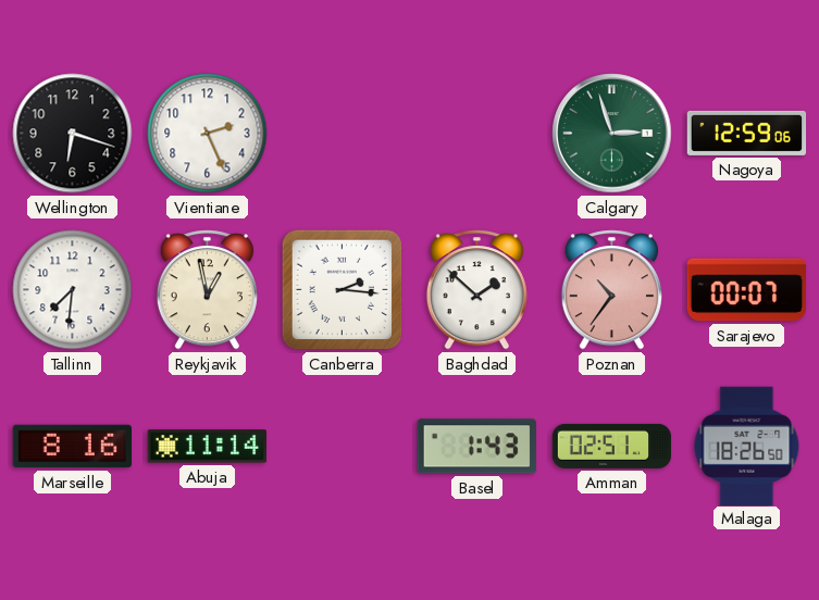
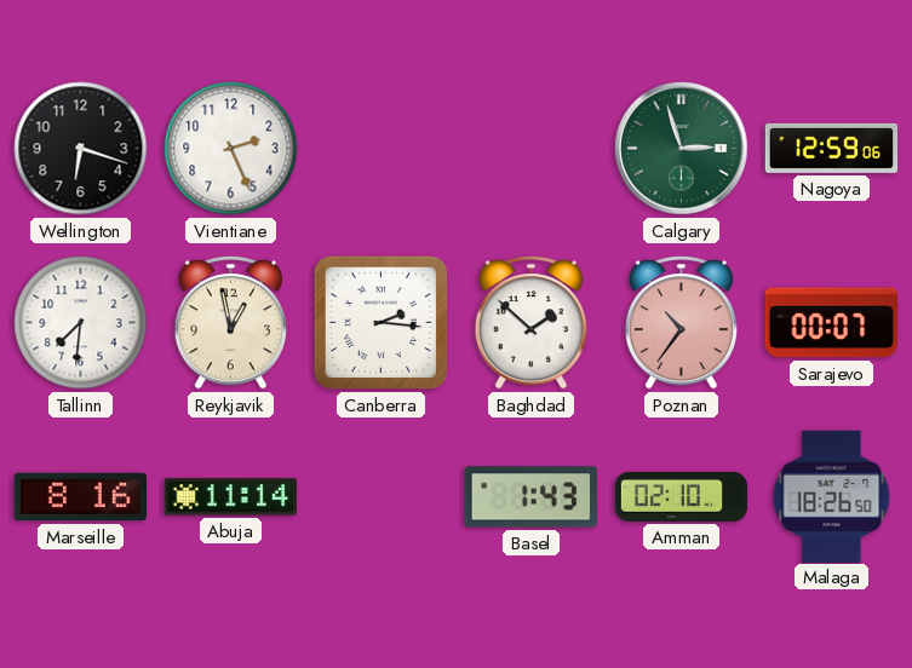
Amman: 02:51 -> 02:10 (682, 496)
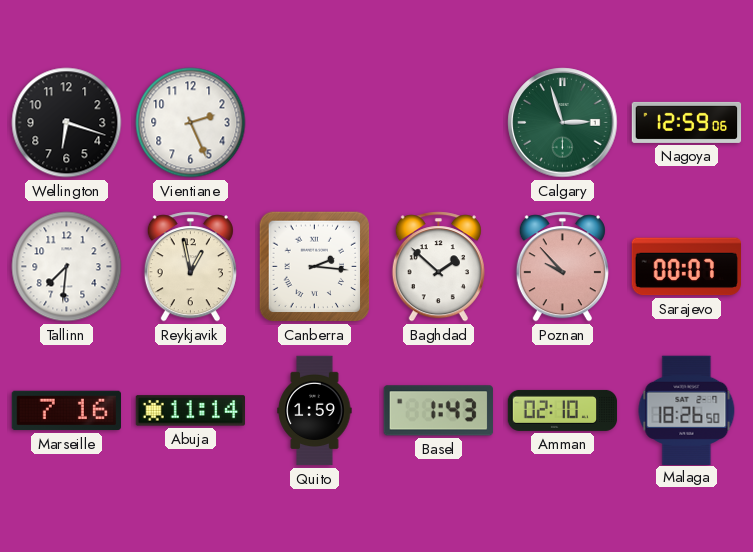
Poznan: 10:36 -> 9:53 (562, 267)
Marseille: 8:16 -> 7:16 (66, 411)
Quito: none -> 1:59 (315, 411)
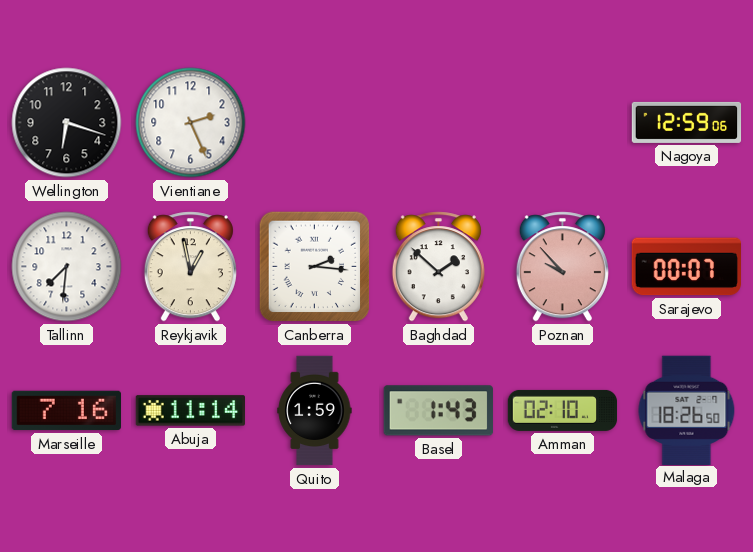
Calgary: 2:57 -> none (563, 123)
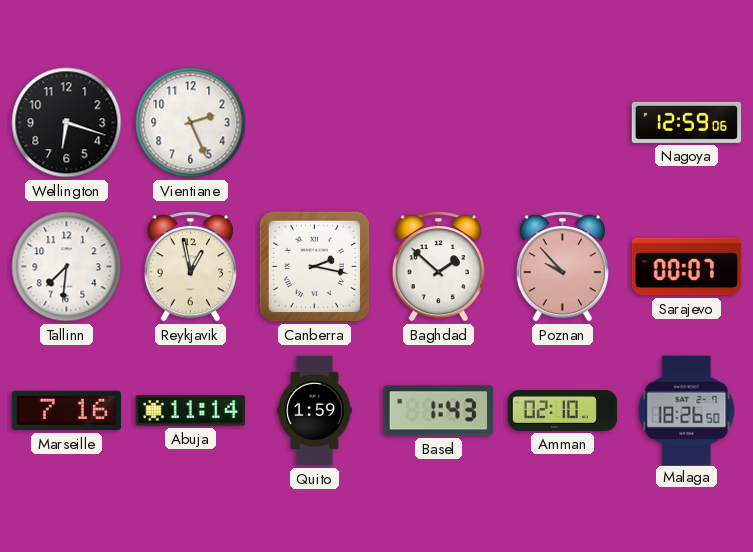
Canberra: 2:16 -> 2:17 (315, 267)
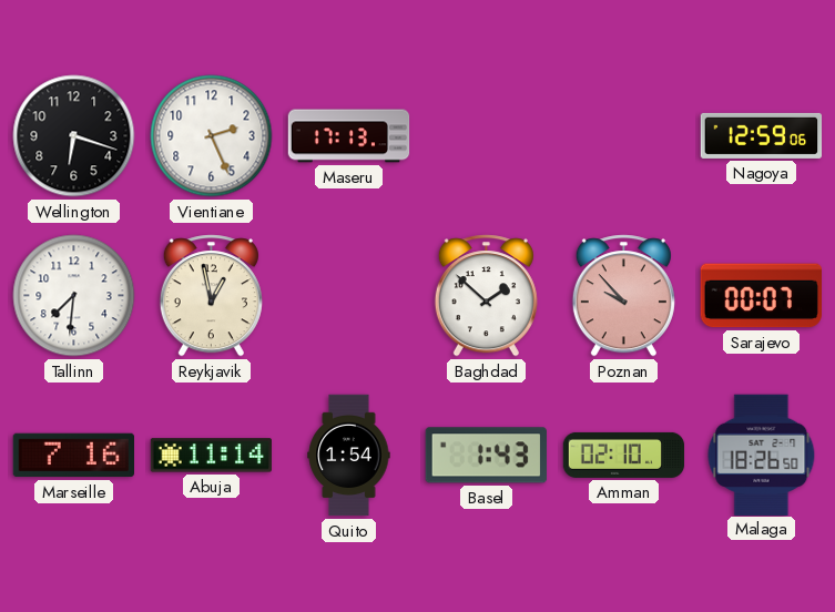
Maseru: none -> 17:13 (349, 136)
Canberra: 2:17 -> none (315, 267)
Quito: 1:59 -> 1:54 (349, 456)
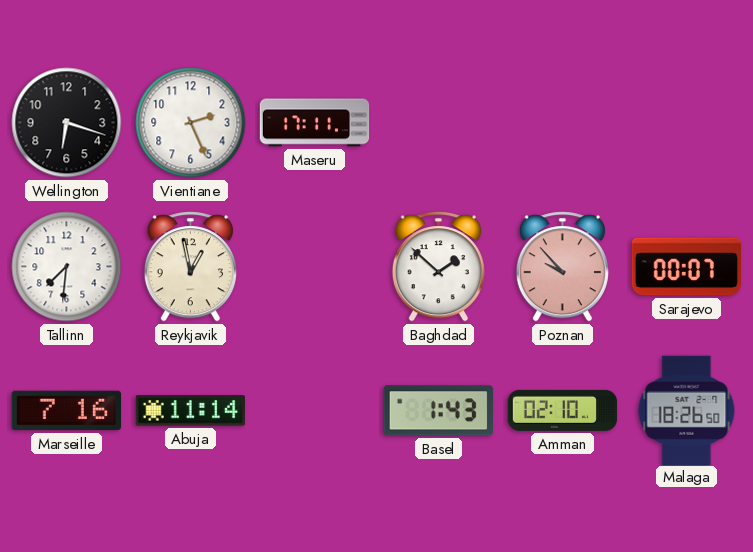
Maseru: 17:13 -> 17:11 (315, 123)
Nagoya: 12:59 -> none (762, 135)
Quito: 1:54 -> none (349, 456)
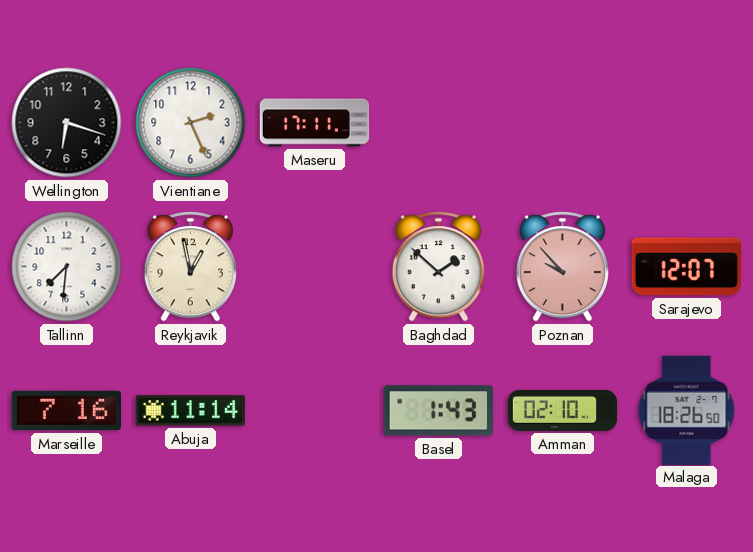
Sarajevo: 00:07 -> 12:07 (686, 267)
